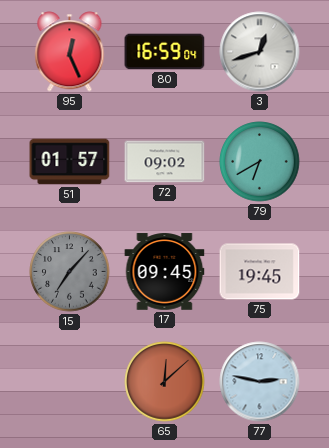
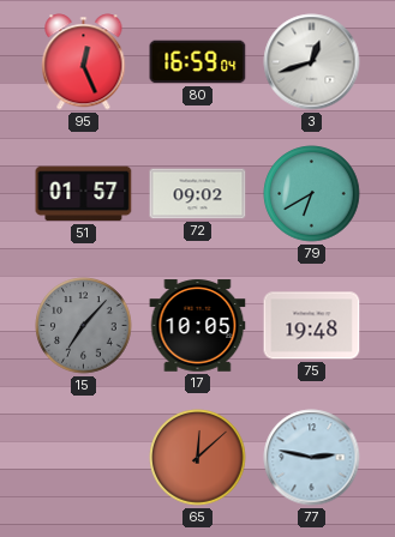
17: 09:45 -> 10:05 (198, 326)
75: 19:45 -> 19:48 (312, 326)
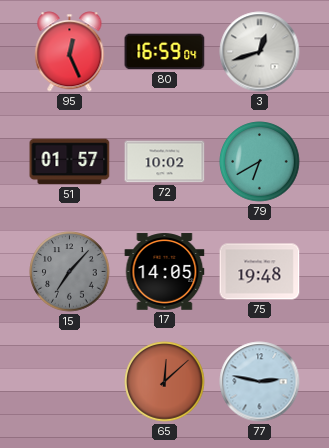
72: 09:02 -> 10:02 (165, 162)
17: 10:05 -> 14:05 (165, 272)
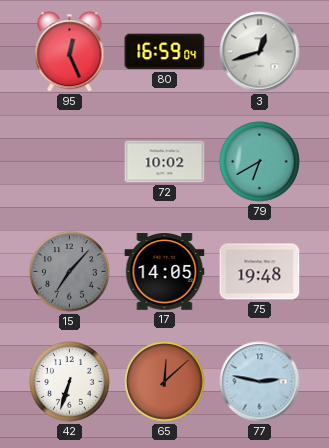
51: 01:57 -> none (70, 162)
42: none -> 6:33 (70, 382)
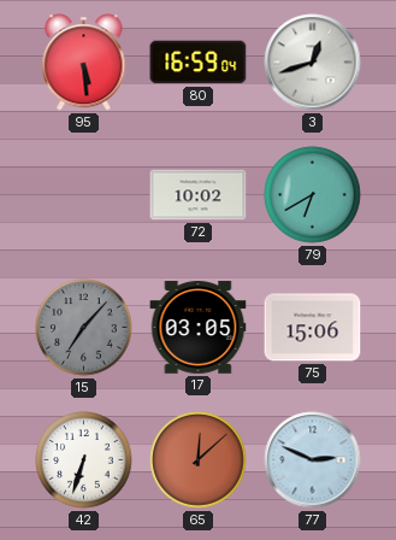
95: 12:26 -> 5:29 (84, 63)
17: 14:05 -> 03:05 (199, 328)
75: 19:48 -> 15:06 (313, 328)
77: 2:47 -> 2:49 (313, 460)
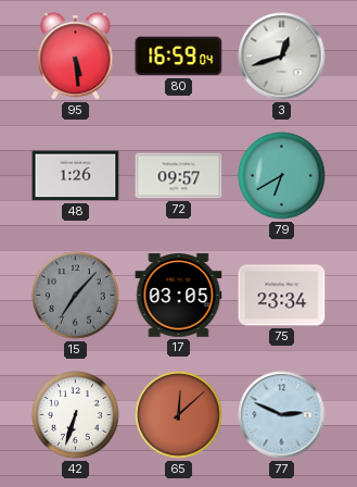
48: none -> 1:26 (76, 176)
72: 10:02 -> 09:57 (179, 176)
75: 15:06 -> 23:34 (282, 296)
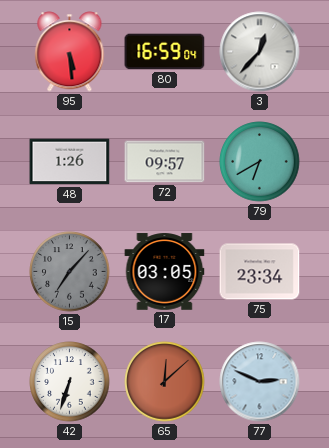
3: 12:42 -> 12:37 (260, 52)
